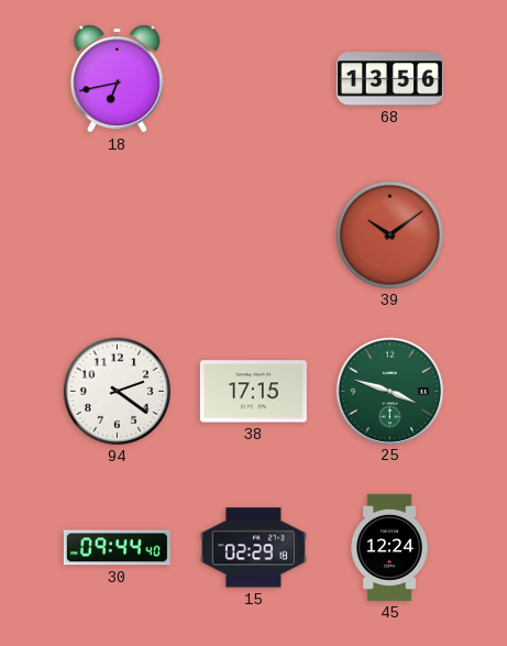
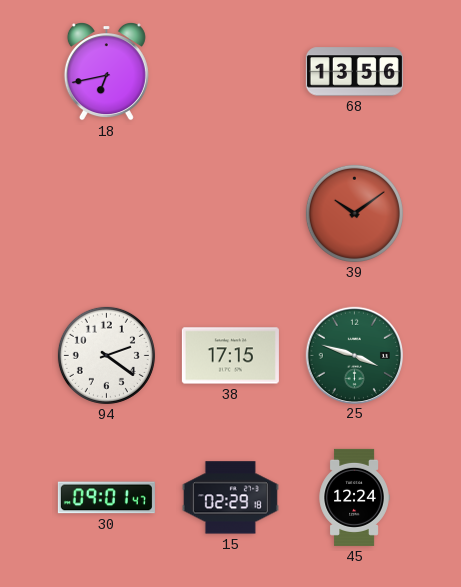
30: 09:44 -> 09:01 (106, 498)
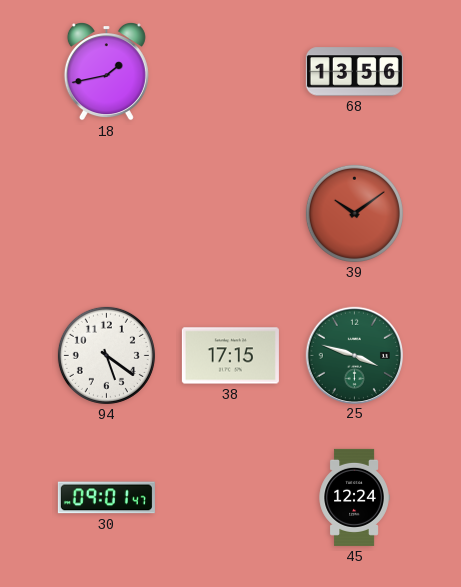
18: 6:43 -> 1:43 (106, 72)
94: 2:21 -> 5:21 (106, 355)
15: 02:29 -> none (230, 498)
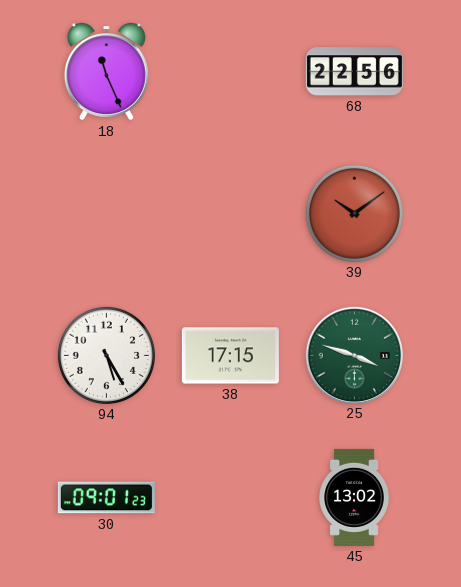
18: 1:43 -> 11:26 (106, 72)
68: 13:56 -> 22:56 (354, 72)
94: 5:21 -> 5:25 (106, 355)
30: 09:01:47 -> 09:01:23 (106, 498)
45: 12:24 -> 13:02 (354, 497)
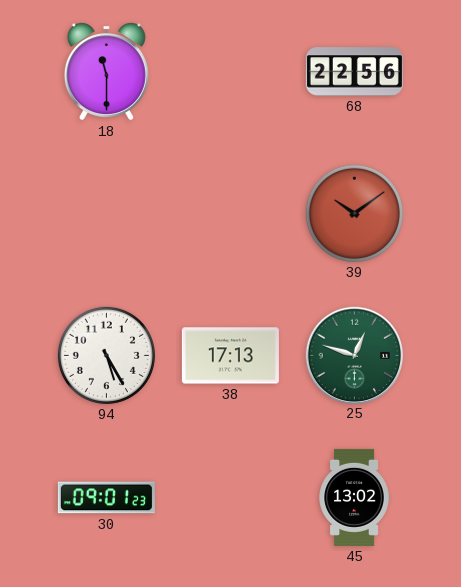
18: 11:26 -> 11:30 (106, 72)
38: 17:15 -> 17:13 (230, 356)
25: 3:48 -> 12:48 (354, 355)
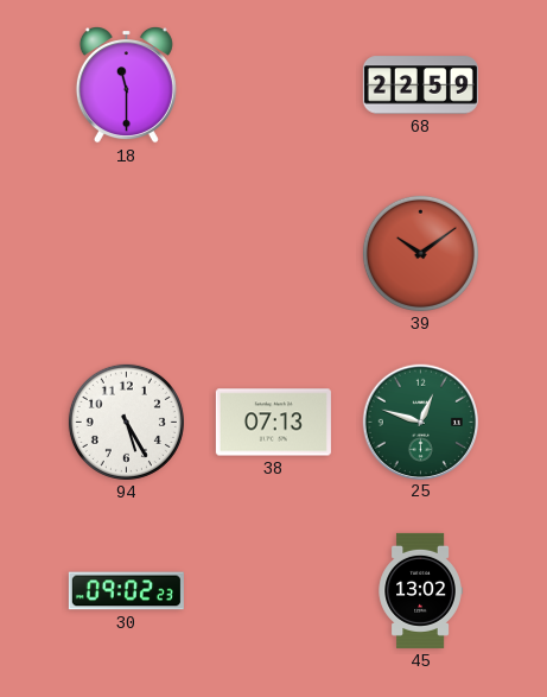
68: 22:56 -> 22:59 (420, 85)
38: 17:13 -> 07:13 (273, 423)
30: 09:01 -> 09:02 (126, 591)
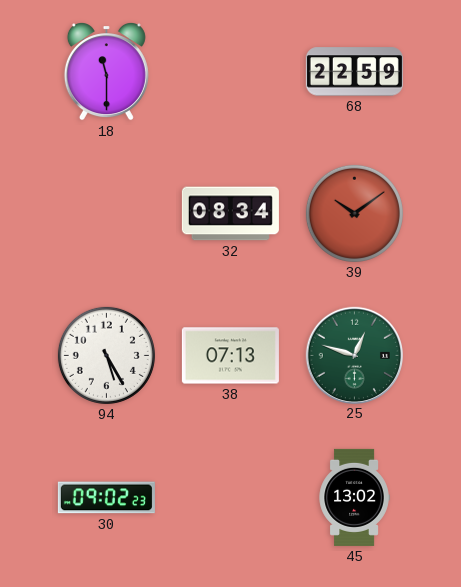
32: none -> 08:34 (230, 214)
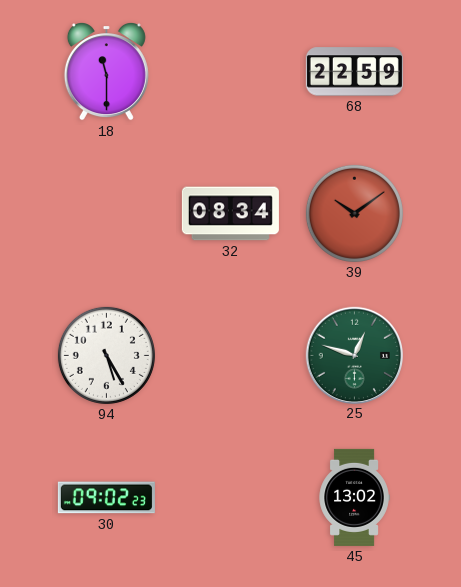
38: 07:13 -> none (230, 356)
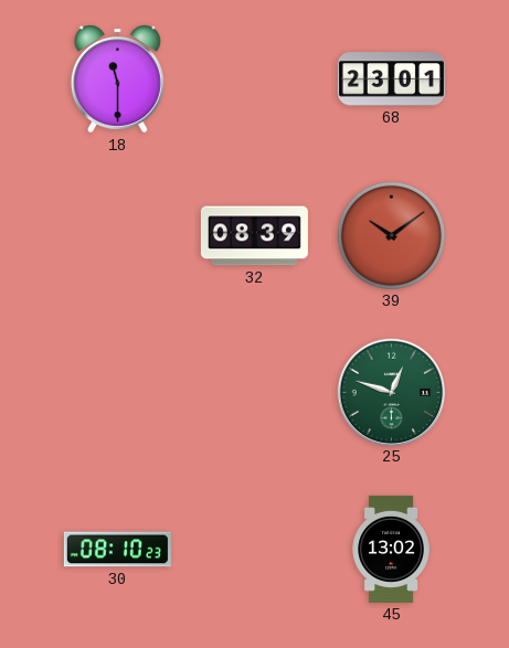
68: 22:59 -> 23:01 (391, 79)
32: 08:34 -> 08:39 (254, 236)
94: 5:25 -> none (106, 355)
30: 09:02 -> 08:10 (117, 550)
